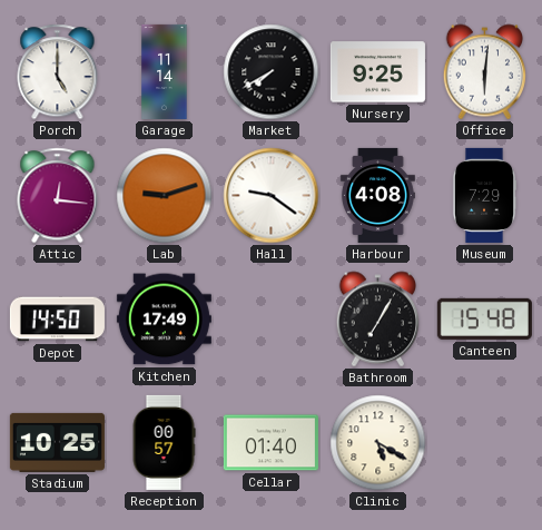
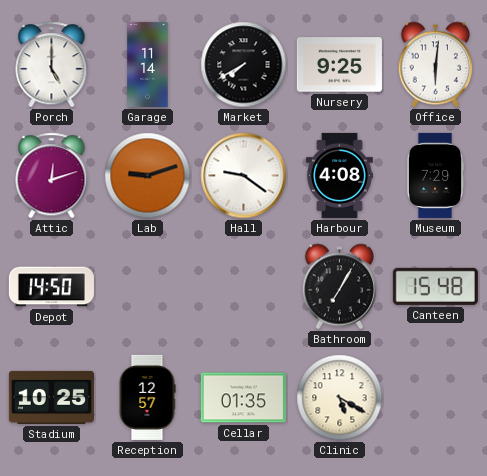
Attic: 12:16 -> 12:12 (52, 176)
Kitchen: 17:49 -> none (164, 320)
Reception: 00:57 -> 12:57 (147, 397)
Cellar: 01:40 -> 01:35 (243, 398)
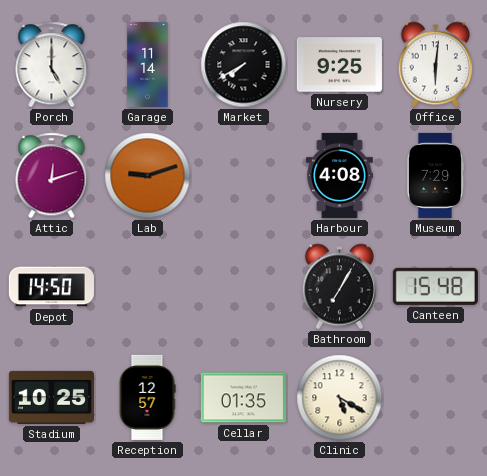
Hall: 9:21 -> none (244, 176)
